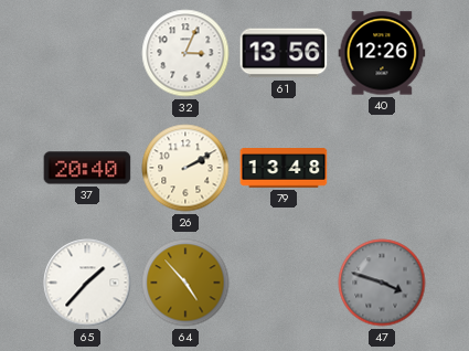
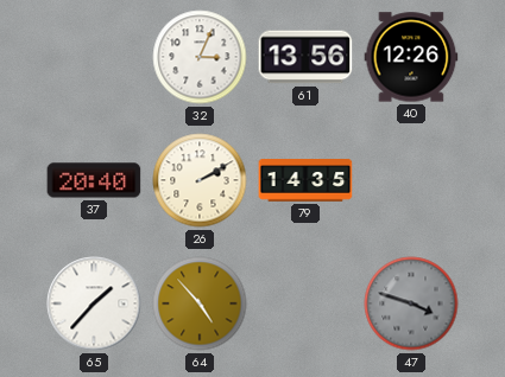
79: 13:48 -> 14:35 (305, 180)
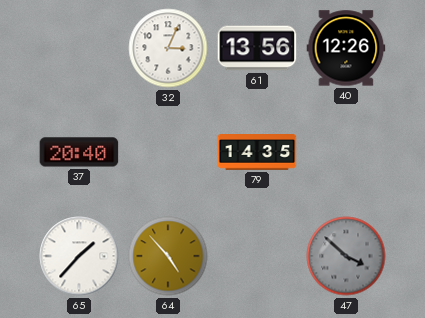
26: 2:10 -> none (200, 180)
47: 3:48 -> 3:52 (346, 256)
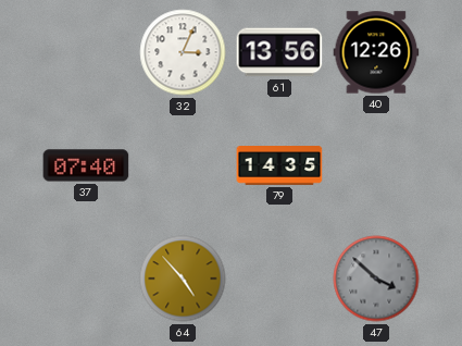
37: 20:40 -> 07:40 (86, 165)
65: 1:37 -> none (79, 256)
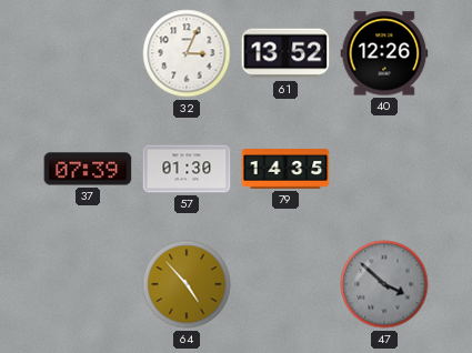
61: 13:56 -> 13:52 (285, 53)
37: 07:40 -> 07:39 (88, 169)
57: none -> 01:30 (187, 169)
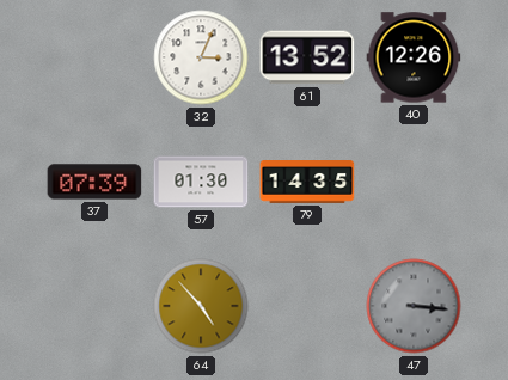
47: 3:52 -> 3:16 (414, 306)
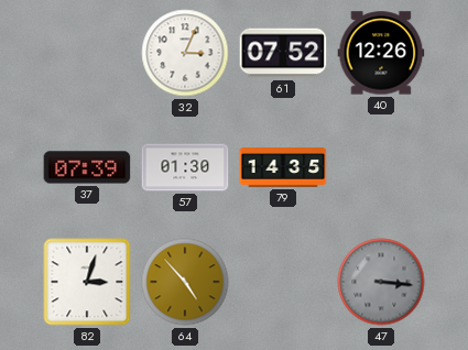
61: 13:52 -> 07:52 (283, 53)
82: none -> 3:03 (87, 282)
